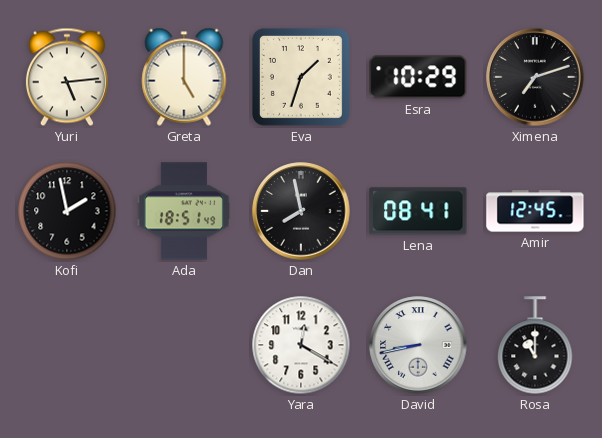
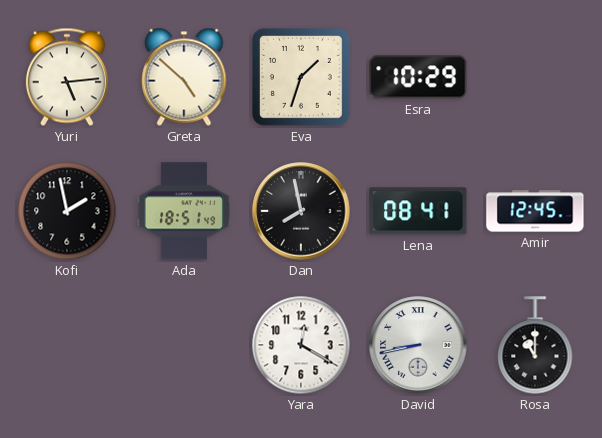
Greta: 5:00 -> 4:52 (184, 77)
Ximena: 7:12 -> none (535, 77)
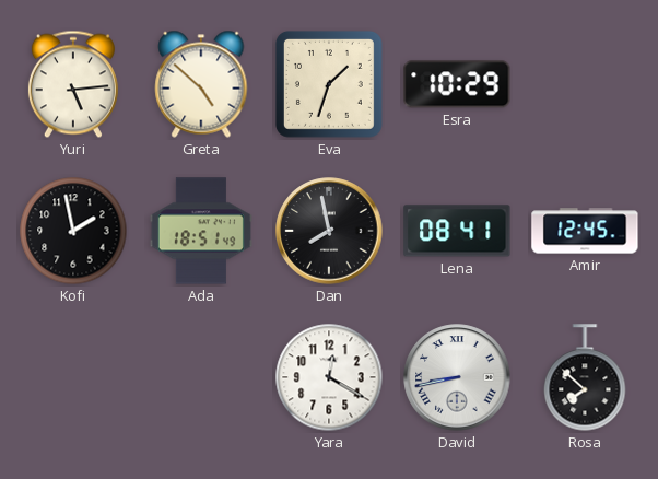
Rosa: 11:00 -> 7:52 (585, 377)
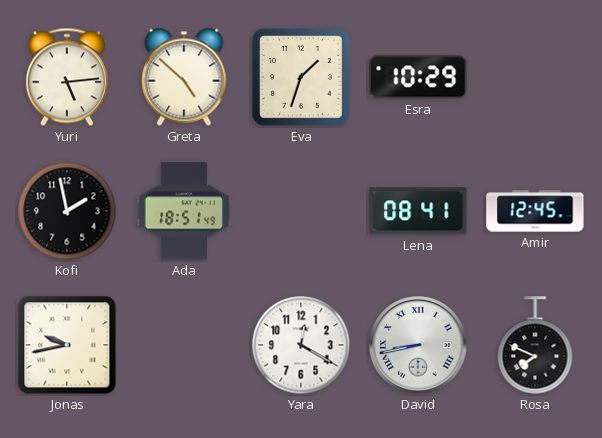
Dan: 7:58 -> none (329, 231)
Jonas: none -> 9:43 (67, 345)
Rosa: 7:52 -> 7:49 (535, 345)
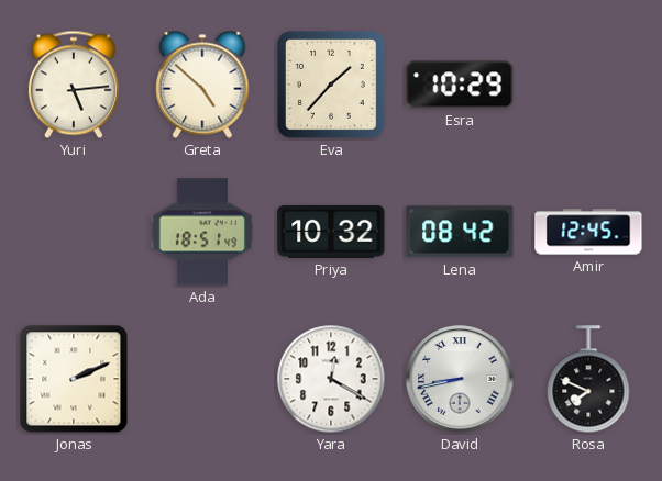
Eva: 1:33 -> 1:37 (331, 85)
Kofi: 1:58 -> none (67, 211)
Priya: none -> 10:32 (331, 232)
Lena: 08:41 -> 08:42 (460, 232)
Jonas: 9:43 -> 2:11 (74, 379)
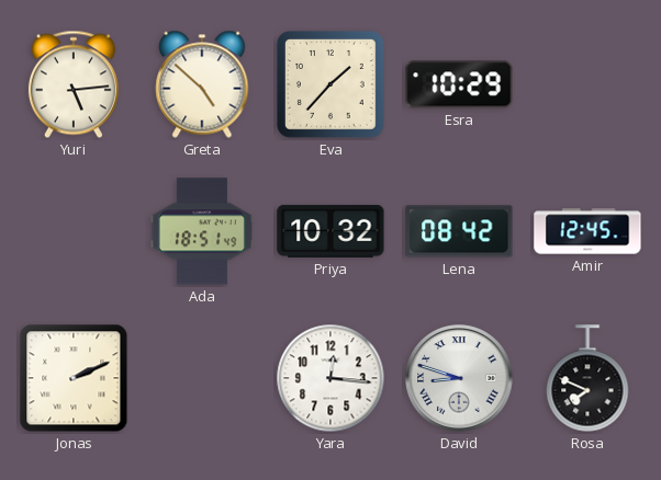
Yara: 12:20 -> 12:16 (330, 378)
David: 8:43 -> 8:48 (459, 378)
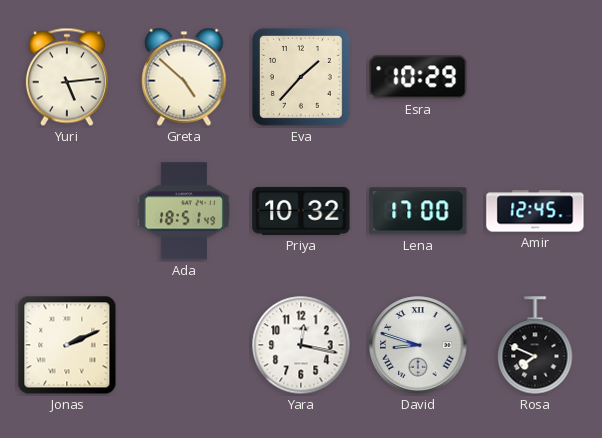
Lena: 08:42 -> 17:00 (418, 211)
Yara: 12:16 -> 12:17 (301, 345)
